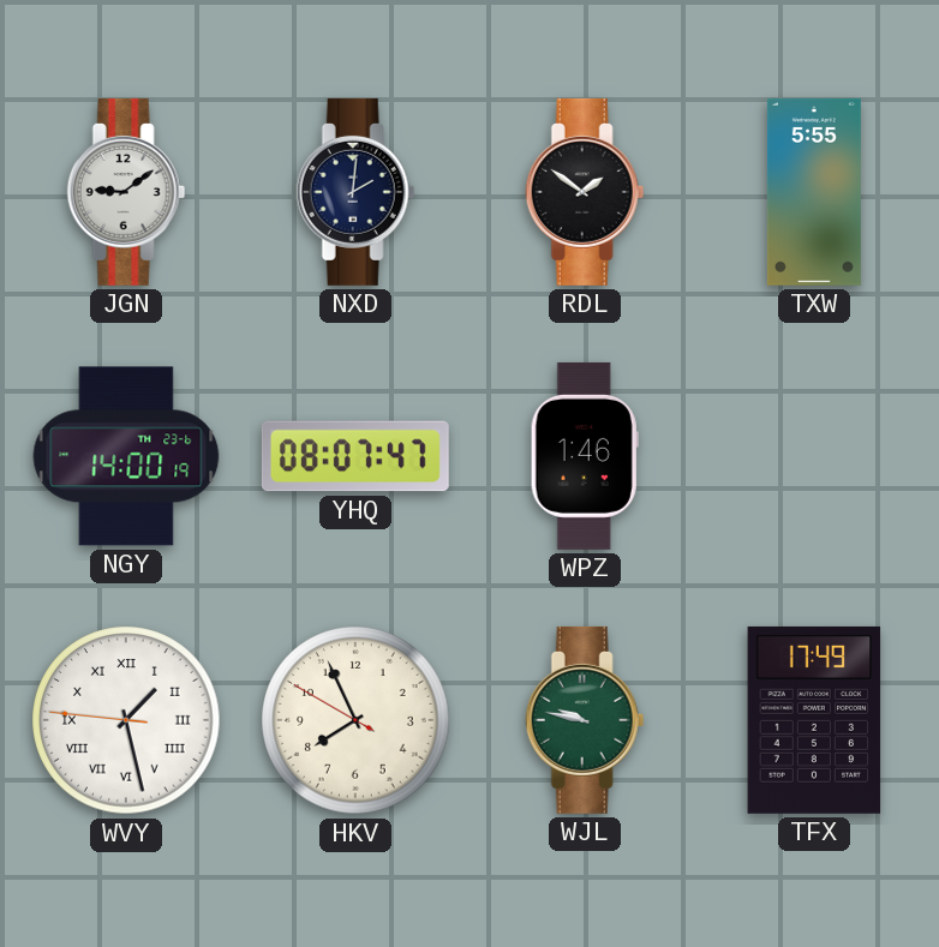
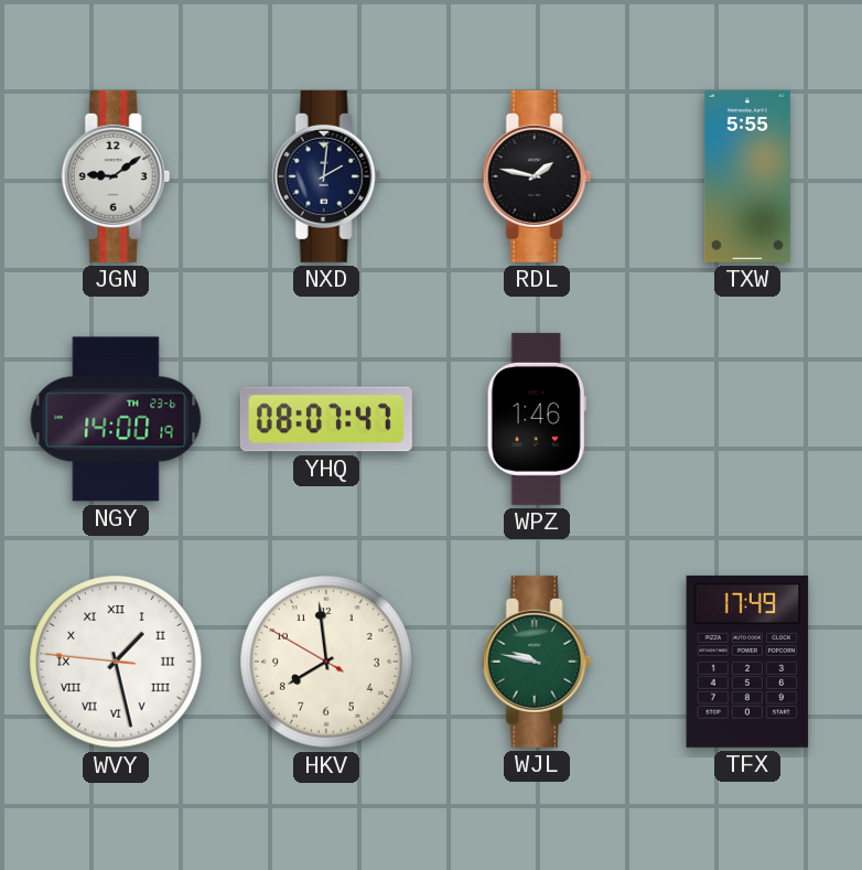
RDL: 1:51 -> 1:47 (537, 176)
HKV: 7:55 -> 7:58 (326, 662)
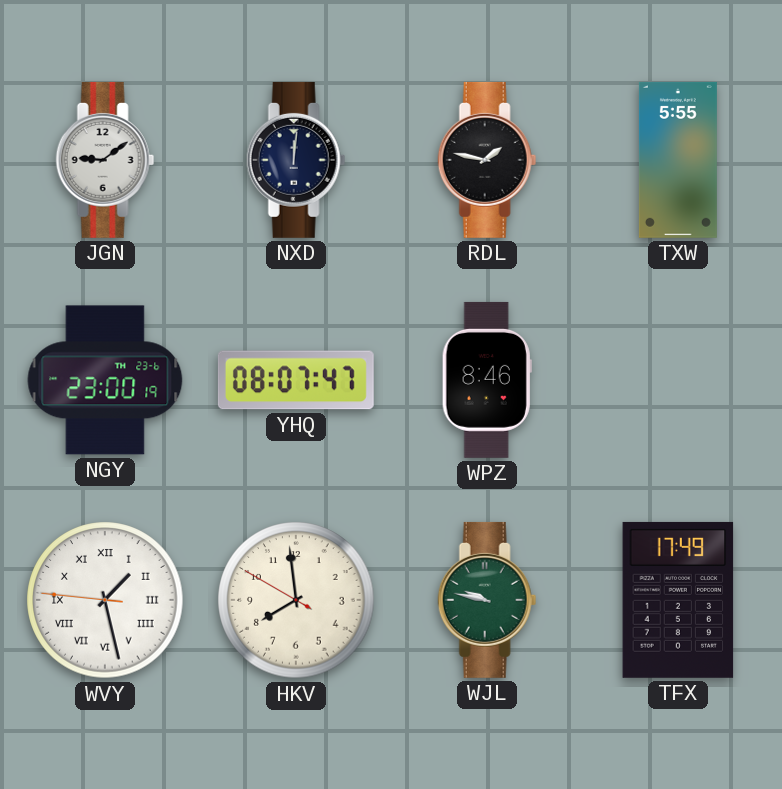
NXD: 2:01 -> 12:01 (296, 160)
NGY: 14:00 -> 23:00 (105, 380)
WPZ: 1:46 -> 8:46 (487, 380)
